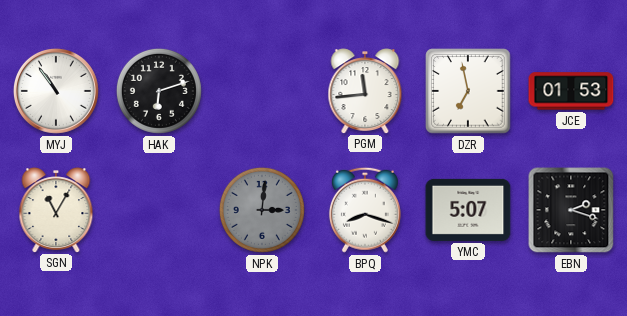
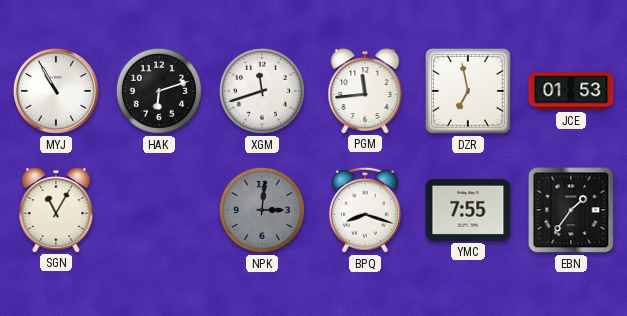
MYJ: 10:54 -> 10:55 (56, 91)
XGM: none -> 11:42 (262, 91)
YMC: 5:07 -> 7:55 (468, 210)
EBN: 2:18 -> 1:36 (571, 210)
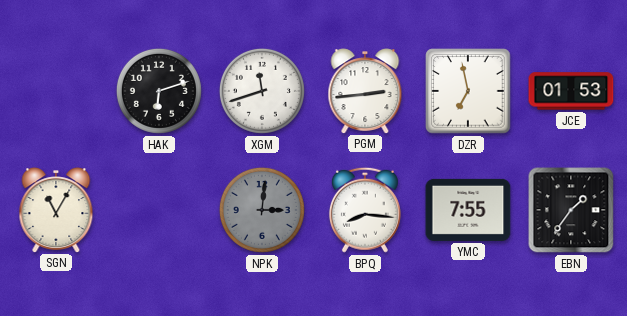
MYJ: 10:55 -> none (56, 91)
PGM: 11:44 -> 2:44 (365, 91)
BPQ: 8:18 -> 8:16 (365, 210)
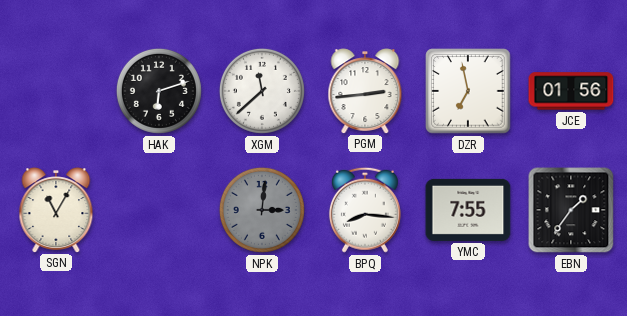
XGM: 11:42 -> 11:38 (262, 91)
JCE: 01:53 -> 01:56 (571, 91)
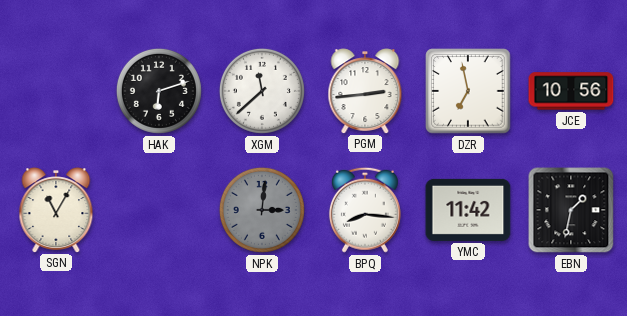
JCE: 01:56 -> 10:56 (571, 91)
YMC: 7:55 -> 11:42 (468, 210)
EBN: 1:36 -> 1:32 (571, 210)
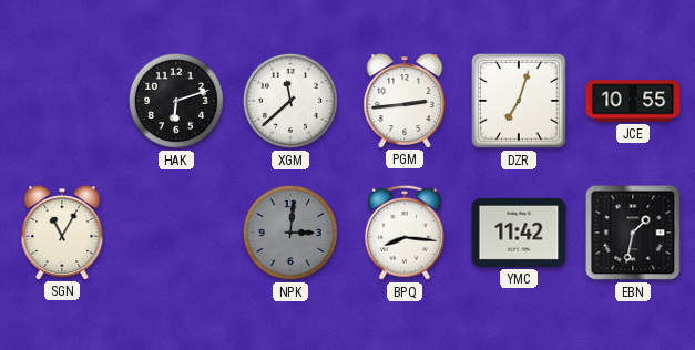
DZR: 6:58 -> 7:03 (519, 101)
JCE: 10:56 -> 10:55 (633, 101)
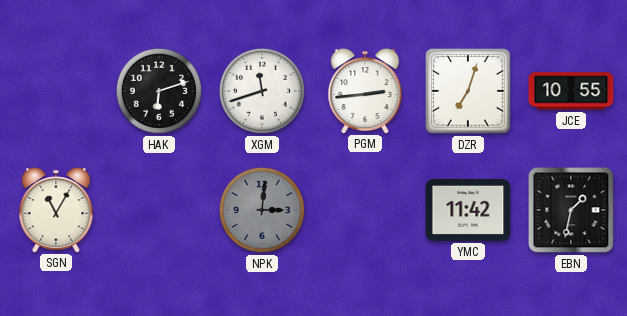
XGM: 11:38 -> 11:42 (262, 91)
BPQ: 8:16 -> none (405, 233)
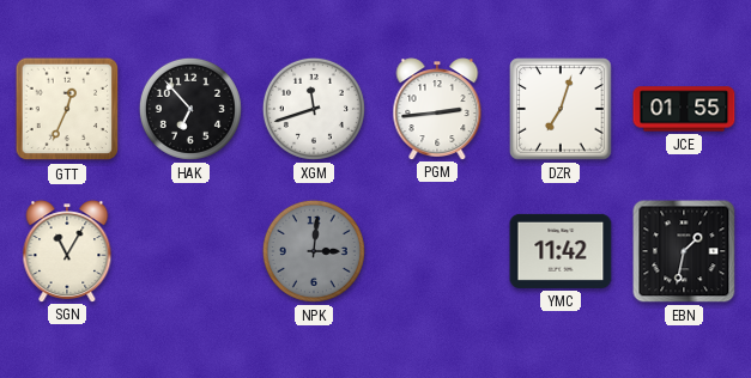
GTT: none -> 12:34 (67, 109)
HAK: 6:12 -> 6:53 (190, 109)
JCE: 10:55 -> 01:55 (684, 109)
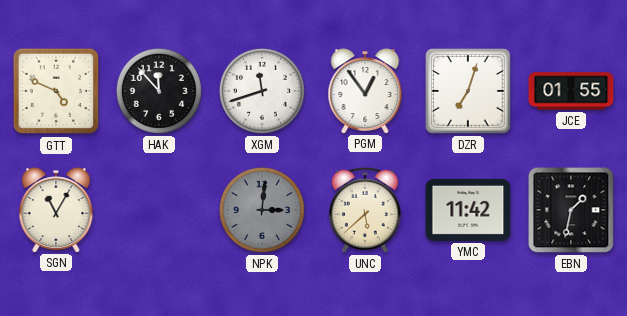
GTT: 12:34 -> 4:49 (56, 91)
HAK: 6:53 -> 11:53 (159, 91)
PGM: 2:44 -> 12:54 (365, 91)
UNC: none -> 5:38 (365, 210)
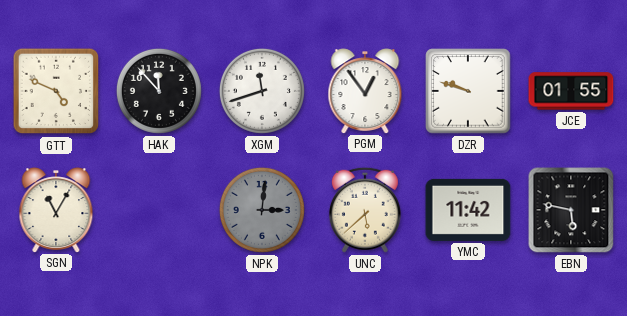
DZR: 7:03 -> 9:48 (468, 91)
EBN: 1:32 -> 5:47 (571, 210)
